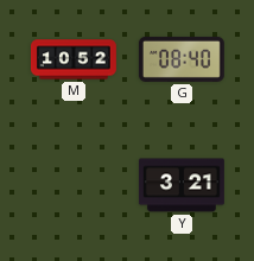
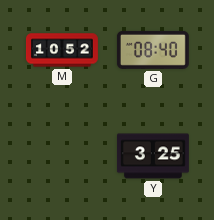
Y: 3:21 -> 3:25 (153, 156)
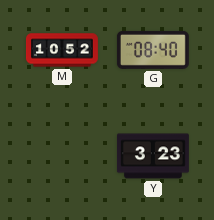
Y: 3:25 -> 3:23 (153, 156)
